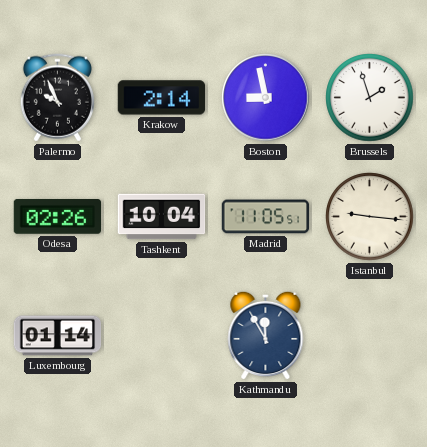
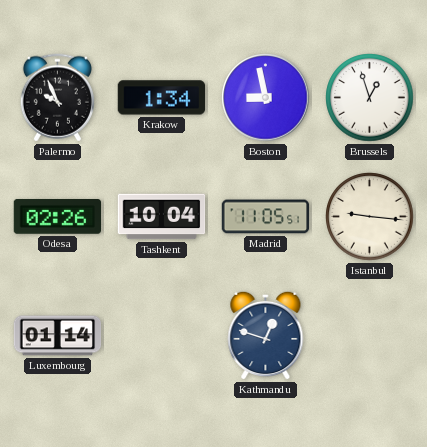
Krakow: 2:14 -> 1:34 (162, 98)
Brussels: 1:57 -> 12:57 (370, 98)
Kathmandu: 11:55 -> 12:48 (266, 335)
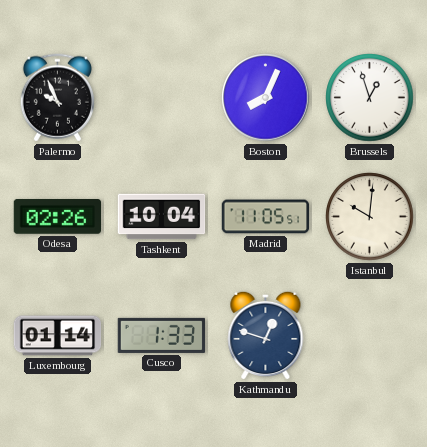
Krakow: 1:34 -> none (162, 98)
Boston: 8:58 -> 8:04 (266, 98)
Istanbul: 9:16 -> 10:01 (370, 217)
Cusco: none -> 1:33 (162, 335)
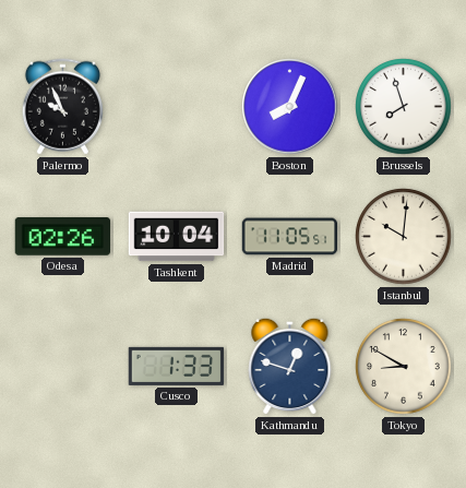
Brussels: 12:57 -> 7:57 (404, 107)
Luxembourg: 01:14 -> none (58, 336)
Tokyo: none -> 8:50 (404, 367)
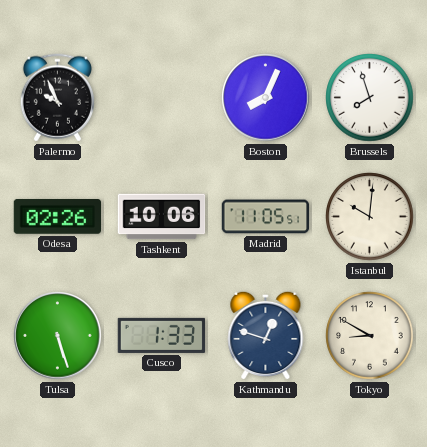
Tashkent: 10:04 -> 10:06 (162, 217)
Tulsa: none -> 5:27 (58, 336)
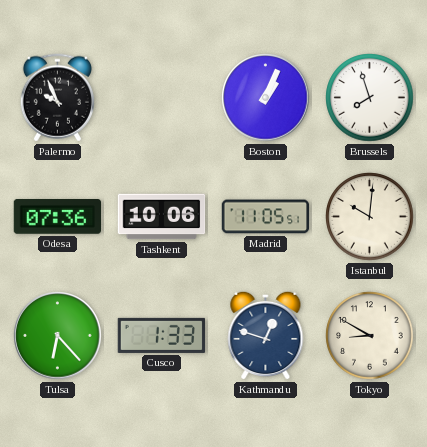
Boston: 8:04 -> 1:04 (266, 98)
Odesa: 02:26 -> 07:36 (58, 217)
Tulsa: 5:27 -> 6:23 (58, 336)
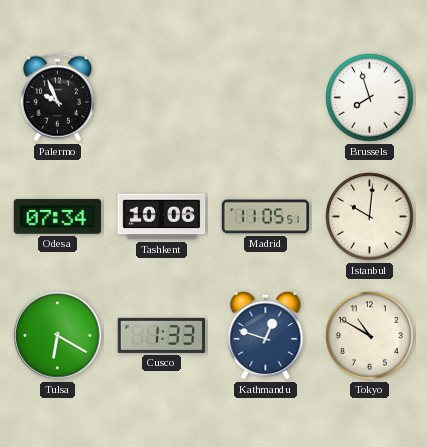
Boston: 1:04 -> none (266, 98)
Odesa: 07:36 -> 07:34 (58, 217)
Tulsa: 6:23 -> 6:20 (58, 336)
Tokyo: 8:50 -> 10:50 (370, 336)
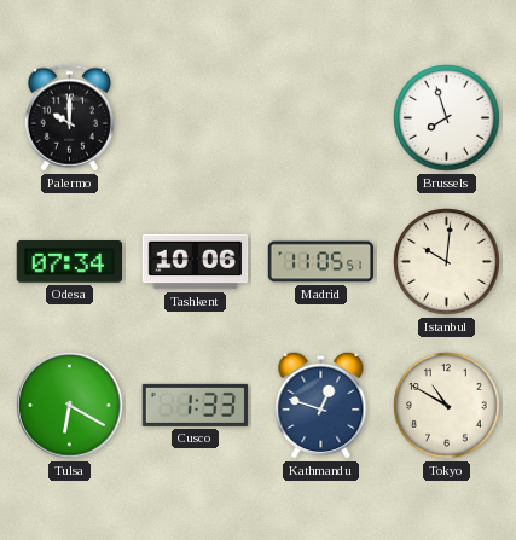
Palermo: 9:56 -> 10:00 (69, 118)
